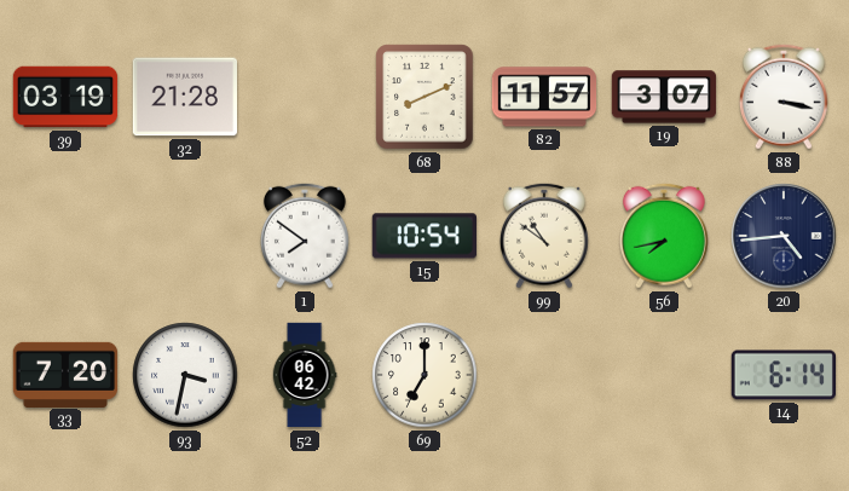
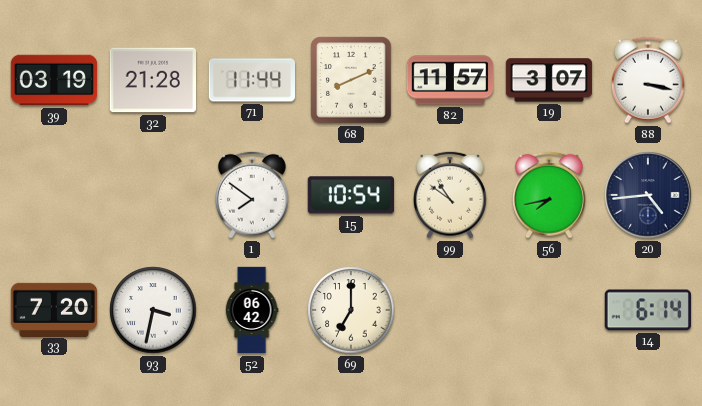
71: none -> 11:44 (252, 80)
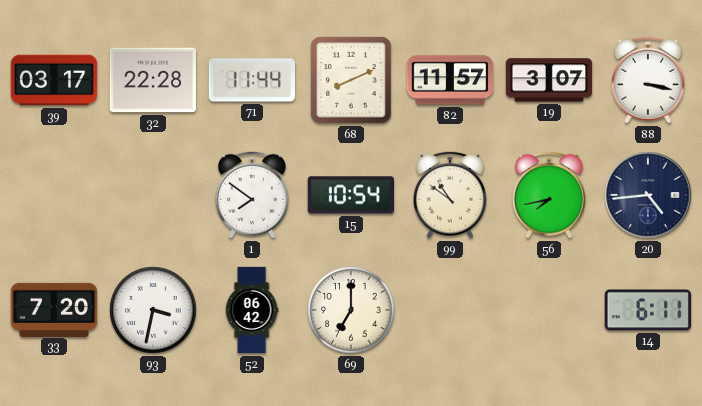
39: 03:19 -> 03:17 (54, 80)
32: 21:28 -> 22:28 (152, 80)
14: 6:14 -> 6:11 (647, 310)
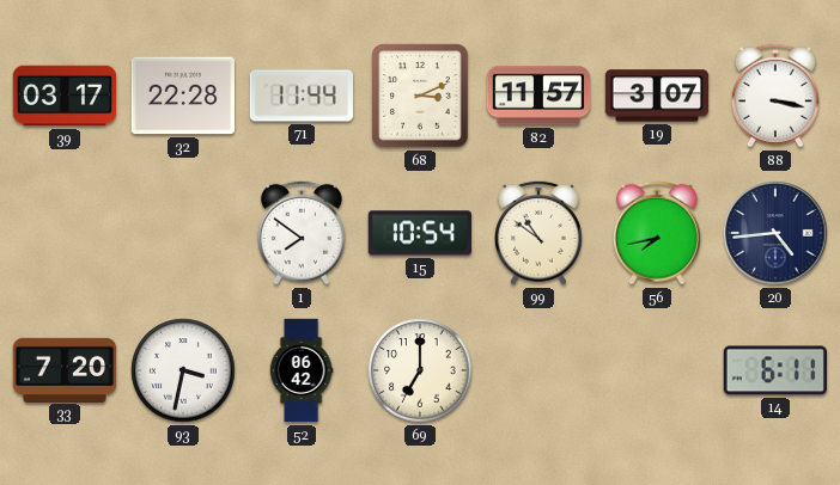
68: 8:11 -> 3:11 (420, 96)
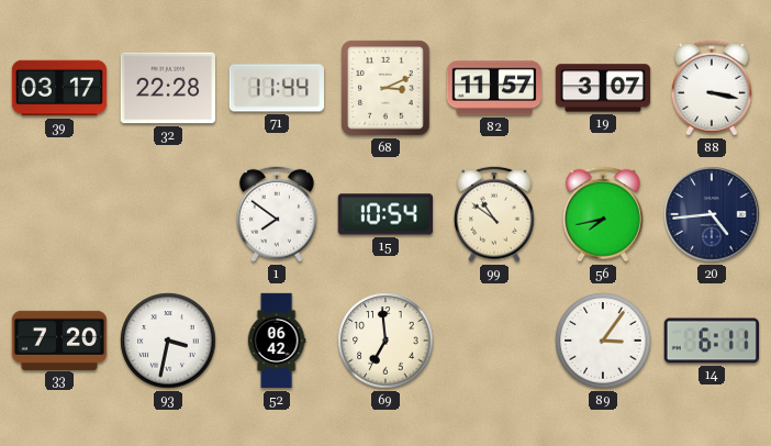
69: 7:00 -> 6:59 (386, 341)
89: none -> 3:06 (603, 341)
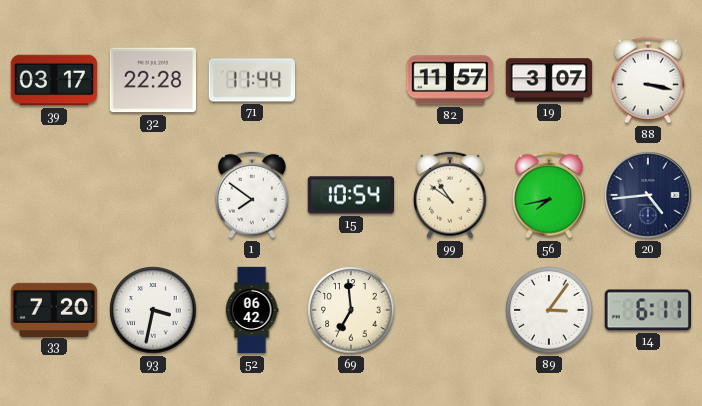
68: 3:11 -> none (386, 88)
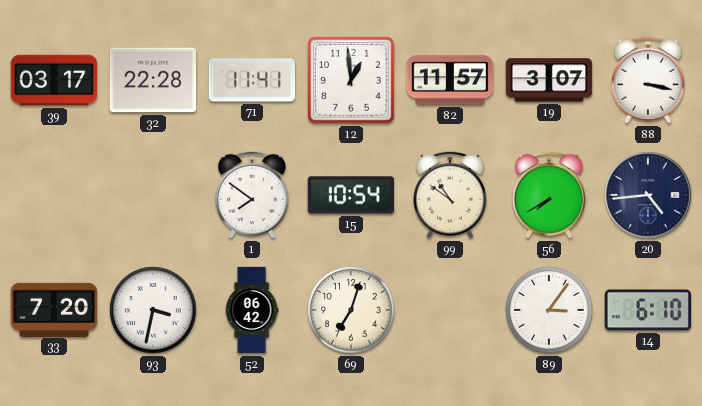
71: 11:44 -> 11:41 (252, 80)
12: none -> 12:59 (351, 80)
56: 7:43 -> 7:40 (549, 195)
69: 6:59 -> 7:03 (351, 310)
14: 6:11 -> 6:10 (647, 310)
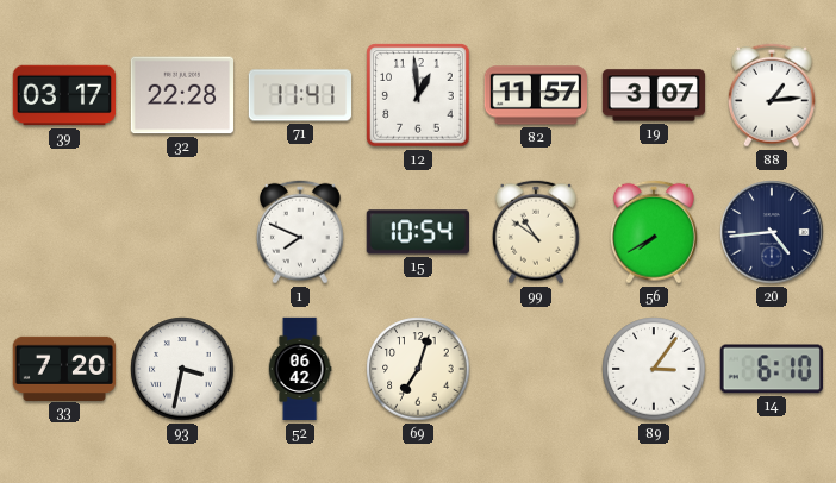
88: 3:17 -> 1:14 (772, 95)
1: 7:51 -> 7:49 (300, 232)
